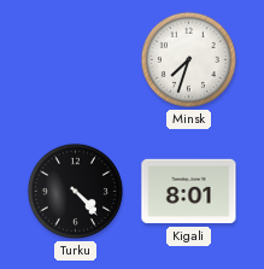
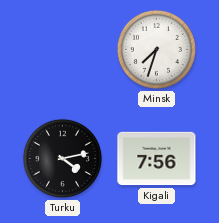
Turku: 4:23 -> 4:13 (62, 158)
Kigali: 8:01 -> 7:56 (157, 159)
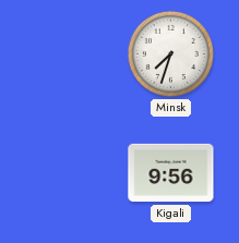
Turku: 4:13 -> none (62, 158)
Kigali: 7:56 -> 9:56 (171, 173)
